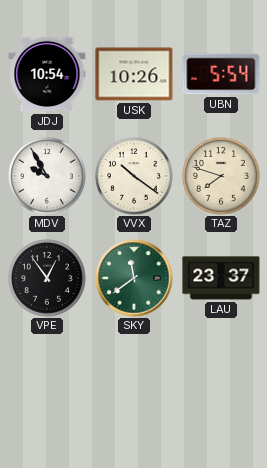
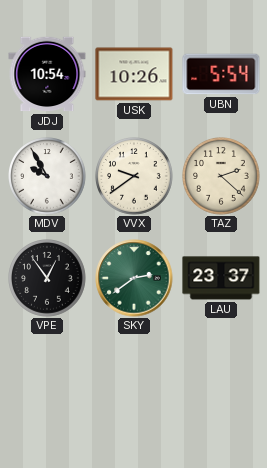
VVX: 10:21 -> 9:39 (134, 177)
TAZ: 7:48 -> 2:22 (221, 177)
SKY: 11:39 -> 2:39 (134, 278)
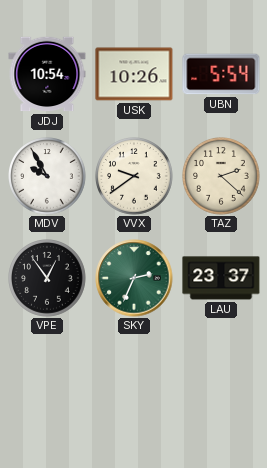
SKY: 2:39 -> 2:34 (134, 278)
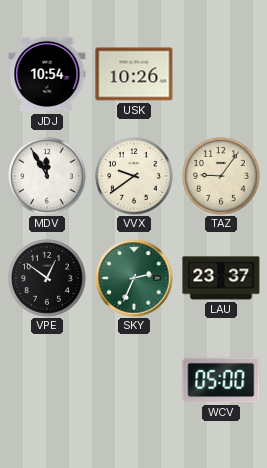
UBN: 5:54 -> none (221, 74)
MDV: 9:55 -> 11:55 (47, 177)
TAZ: 2:22 -> 9:06 (221, 177)
VPE: 12:54 -> 12:51 (47, 279)
WCV: none -> 05:00 (221, 380)
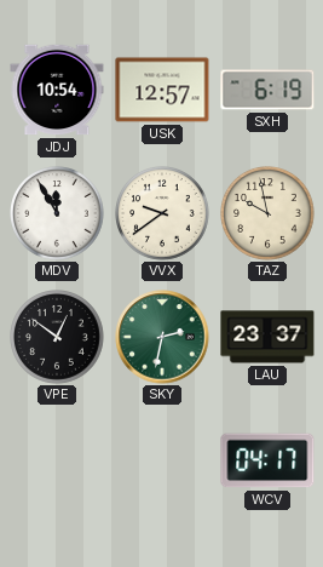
USK: 10:26 -> 12:57 (162, 90)
SXH: none -> 6:19 (267, 90)
TAZ: 9:06 -> 9:58 (267, 214)
SKY: 2:34 -> 2:32 (162, 337)
WCV: 05:00 -> 04:17 (267, 460)
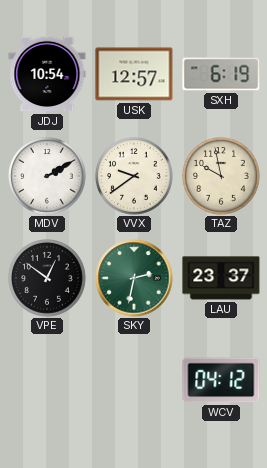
MDV: 11:55 -> 2:10 (47, 177)
WCV: 04:17 -> 04:12 (221, 380)
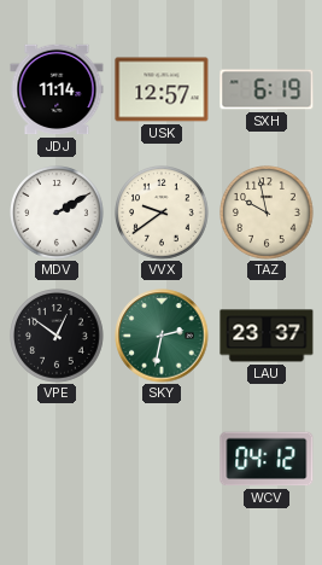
JDJ: 10:54 -> 11:14 (57, 89)
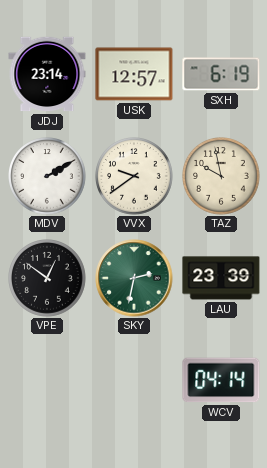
JDJ: 11:14 -> 23:14 (47, 74)
LAU: 23:37 -> 23:39 (221, 278)
WCV: 04:12 -> 04:14 (221, 380)
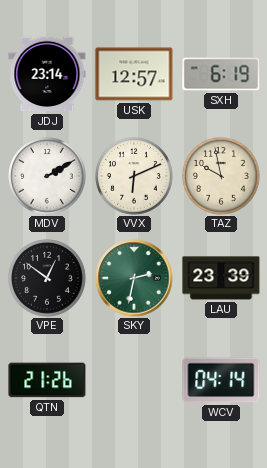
VVX: 9:39 -> 6:11 (134, 177)
QTN: none -> 21:26 (47, 380)
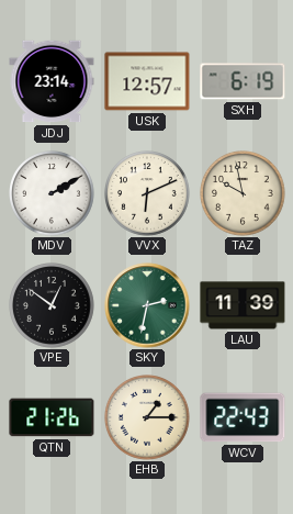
LAU: 23:39 -> 11:39 (243, 305)
EHB: none -> 1:15 (147, 418)
WCV: 04:14 -> 22:43 (243, 417)
